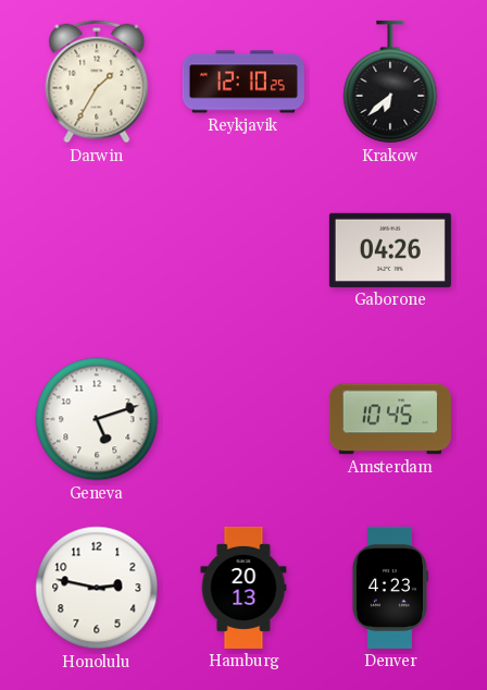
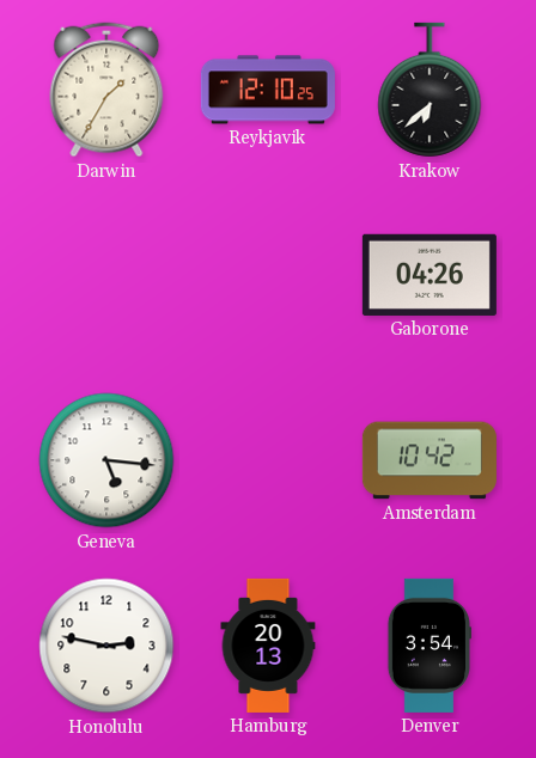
Geneva: 5:12 -> 5:16 (106, 460)
Amsterdam: 10:45 -> 10:42 (430, 460)
Denver: 4:23 -> 3:54 (430, 646)
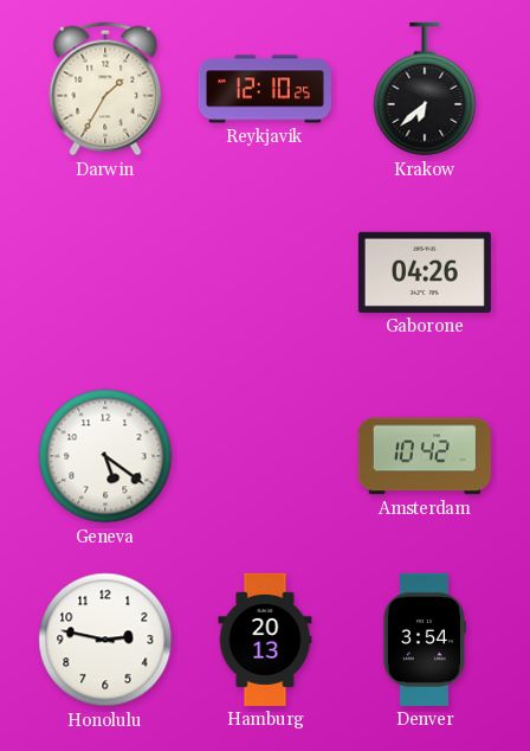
Geneva: 5:16 -> 5:21 (105, 456)
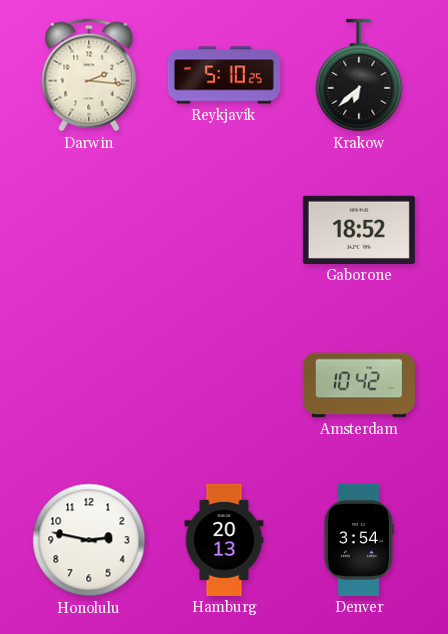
Darwin: 1:35 -> 2:16 (89, 75)
Reykjavik: 12:10 -> 5:10 (224, 75)
Gaborone: 04:26 -> 18:52 (359, 230)
Geneva: 5:21 -> none (105, 456)
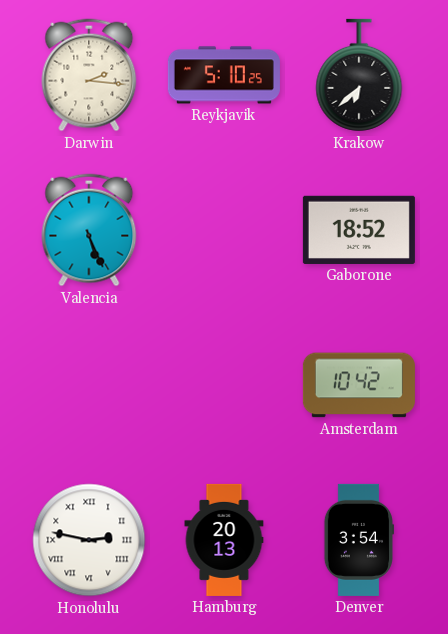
Valencia: none -> 5:26 (89, 230)
Honolulu numerals: Arabic -> Roman (89, 540)
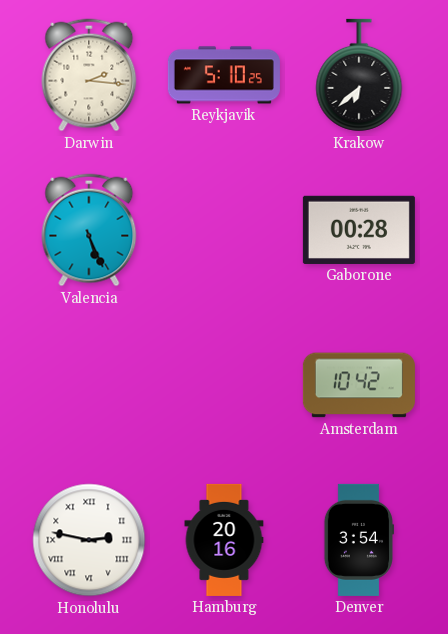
Gaborone: 18:52 -> 00:28 (359, 230)
Hamburg: 20:13 -> 20:16 (224, 540)
